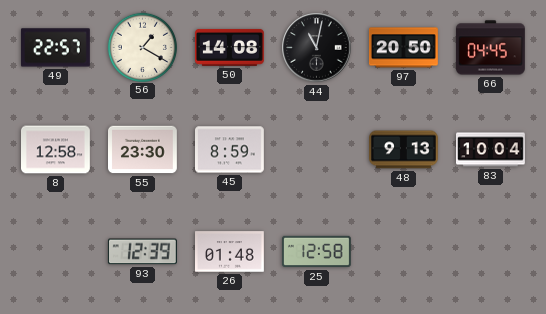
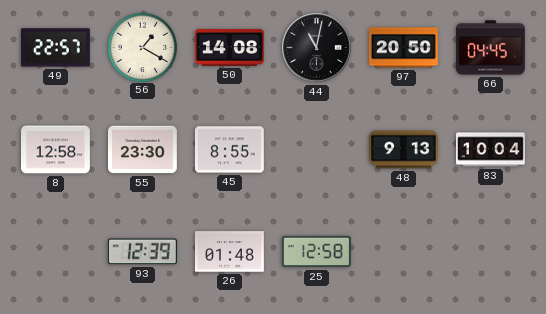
45: 8:59 -> 8:55 (230, 150)
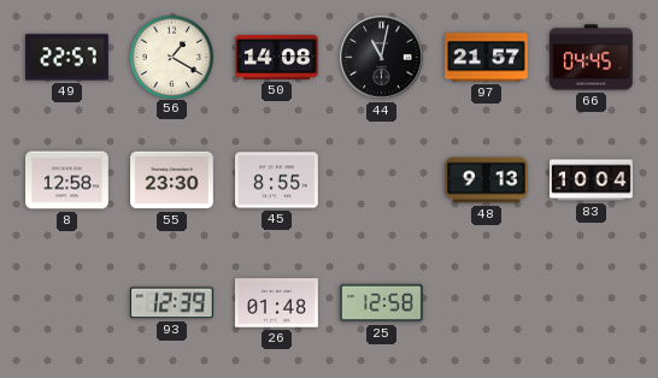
97: 20:50 -> 21:57 (486, 58)
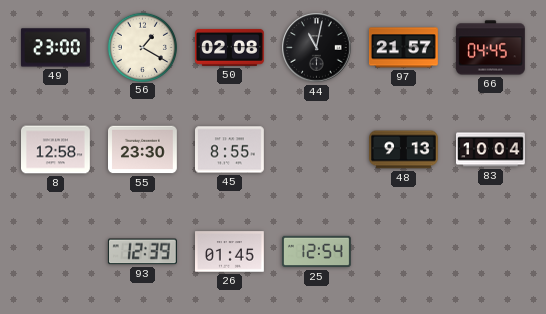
49: 22:57 -> 23:00 (55, 48)
50: 14:08 -> 02:08 (230, 47)
26: 01:48 -> 01:45 (230, 252)
25: 12:58 -> 12:54 (317, 252)
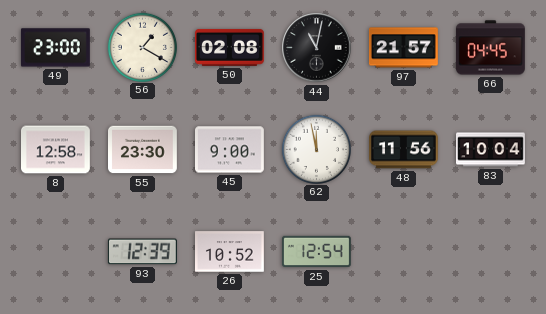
45: 8:55 -> 9:00 (230, 150)
62: none -> 11:58 (316, 149)
48: 9:13 -> 11:56 (404, 150)
26: 01:45 -> 10:52 (230, 252)
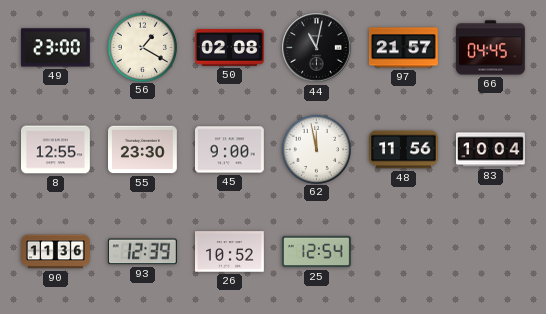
8: 12:58 -> 12:55 (56, 150)
90: none -> 11:36 (56, 252)
